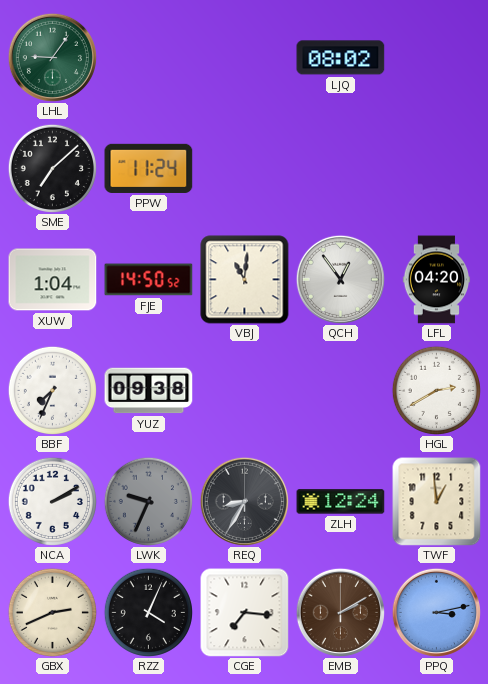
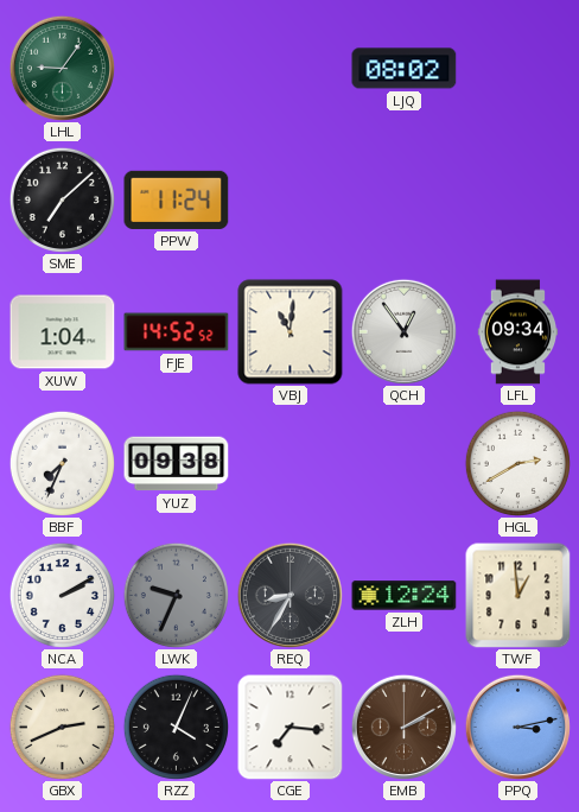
FJE: 14:50 -> 14:52 (177, 332)
LFL: 04:20 -> 09:34 (518, 332)
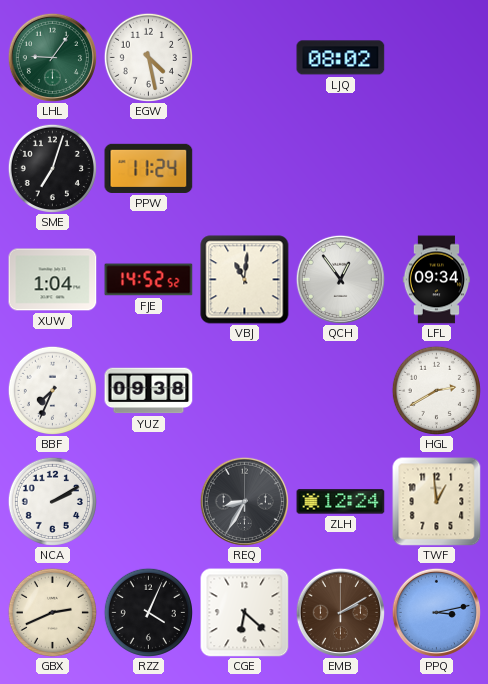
EGW: none -> 4:28 (148, 57)
SME: 7:08 -> 7:03 (52, 168)
LWK: 9:34 -> none (176, 595)
CGE: 7:16 -> 6:22 (245, 613)
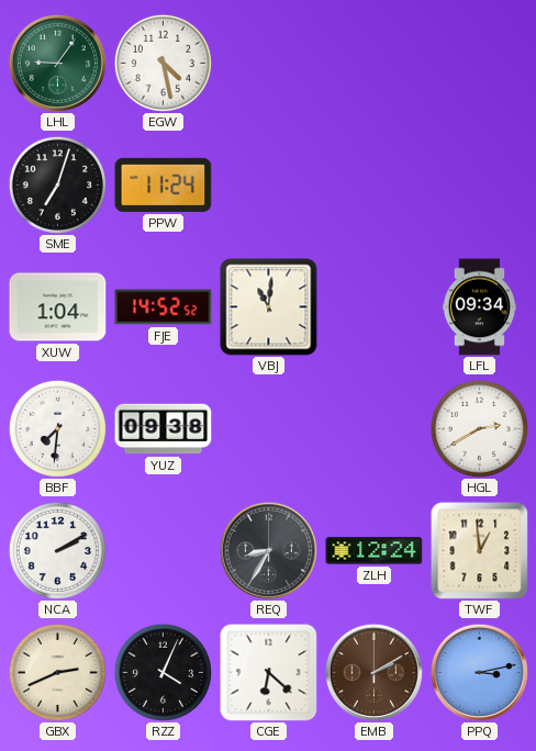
LJQ: 08:02 -> none (341, 58)
QCH: 12:54 -> none (340, 279)
BBF: 7:34 -> 7:31 (57, 428)
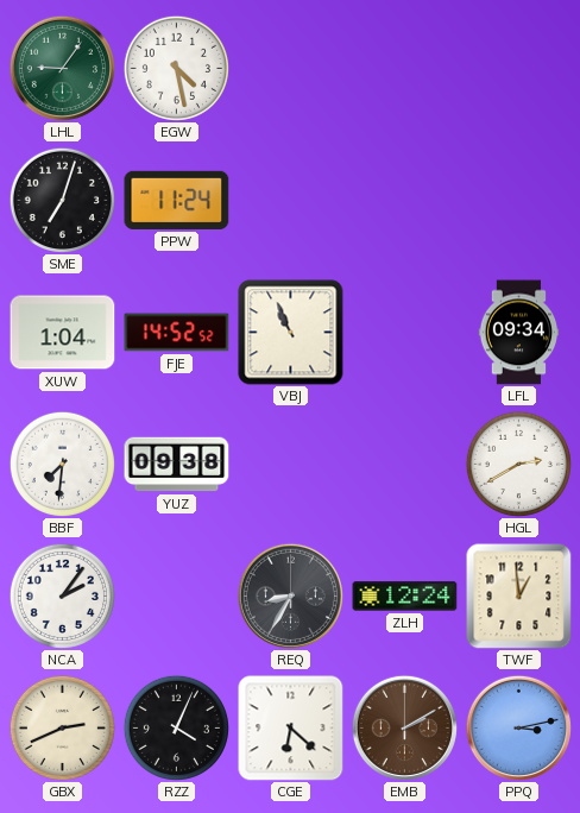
VBJ: 11:01 -> 10:56 (291, 333)
NCA: 2:10 -> 2:06 (62, 595)
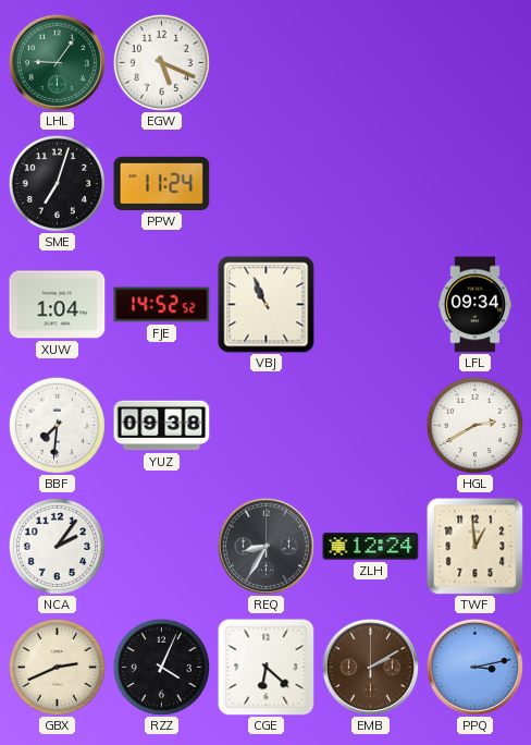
EGW: 4:28 -> 5:19 (161, 62)
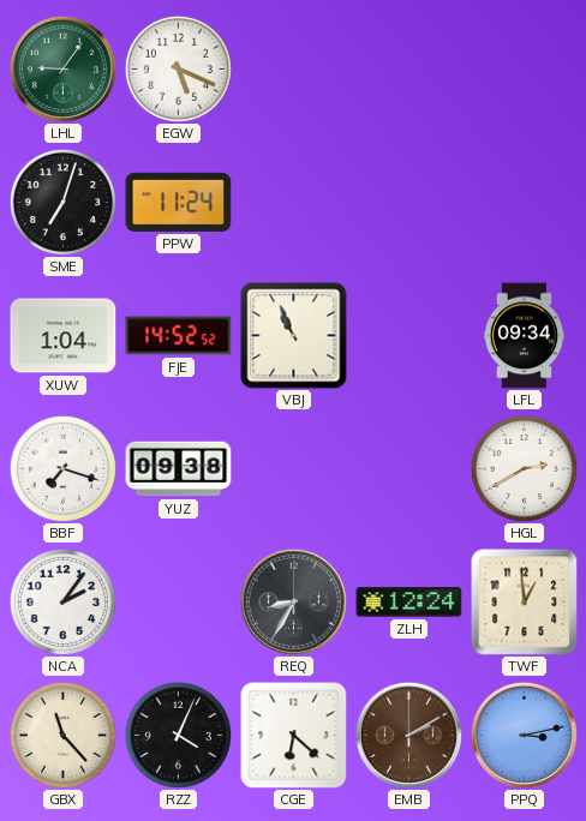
BBF: 7:31 -> 7:18 (62, 468)
GBX: 2:41 -> 11:23 (62, 735)
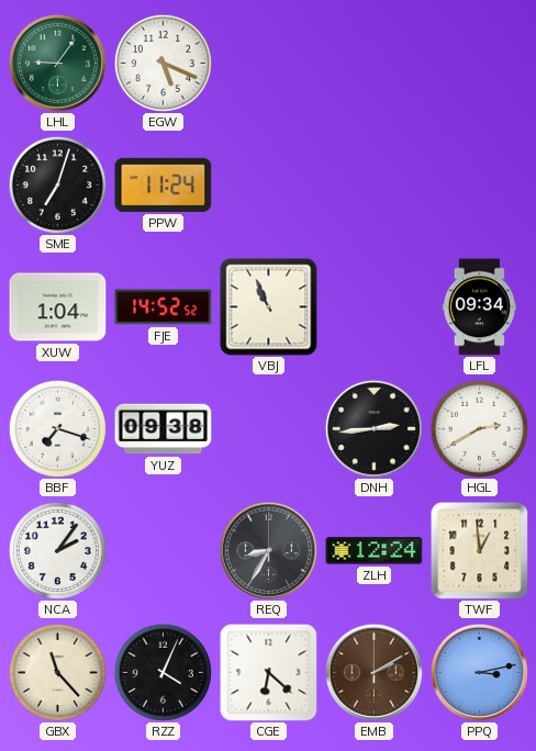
DNH: none -> 2:44 (373, 428)
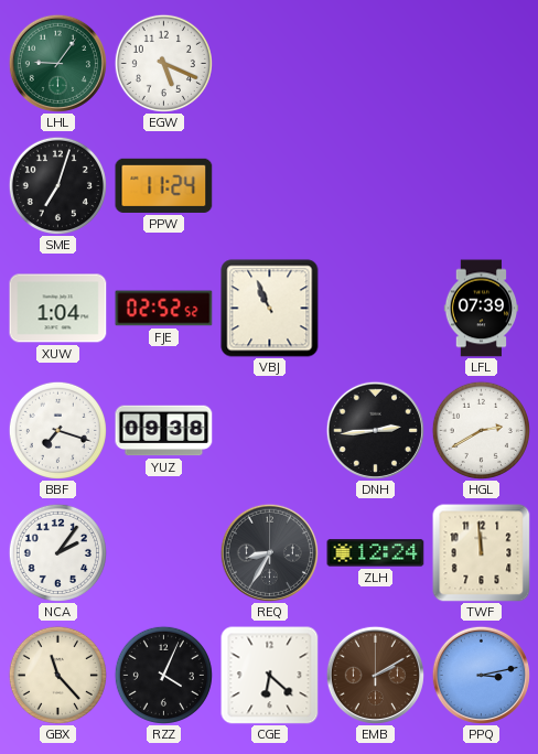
FJE: 14:52 -> 02:52 (164, 309)
LFL: 09:34 -> 07:39 (482, 309)
TWF: 12:59 -> 11:59 (482, 553)
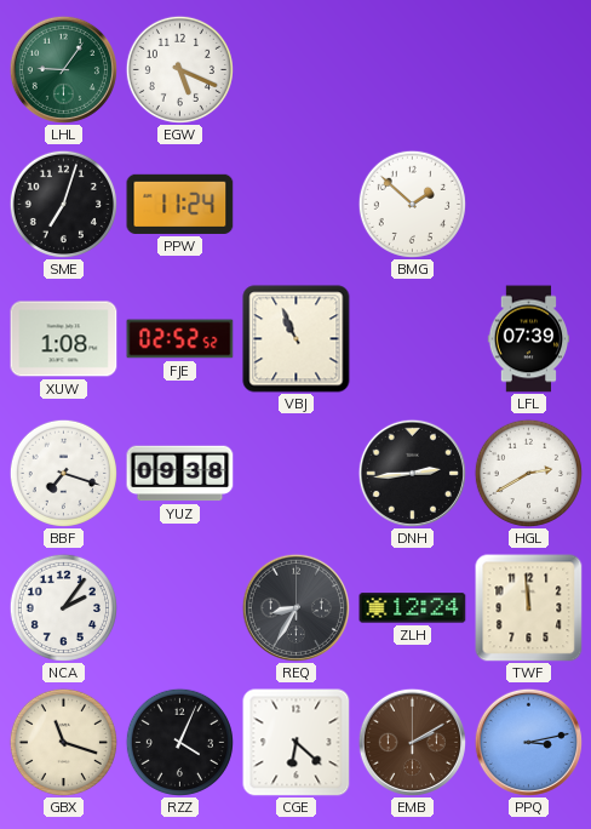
BMG: none -> 1:52 (412, 204)
XUW: 1:04 -> 1:08 (64, 339)
GBX: 11:23 -> 11:18 (63, 742)
